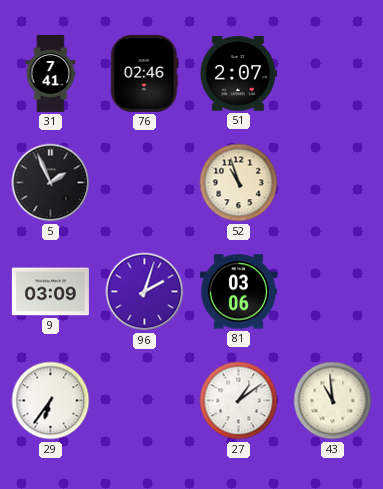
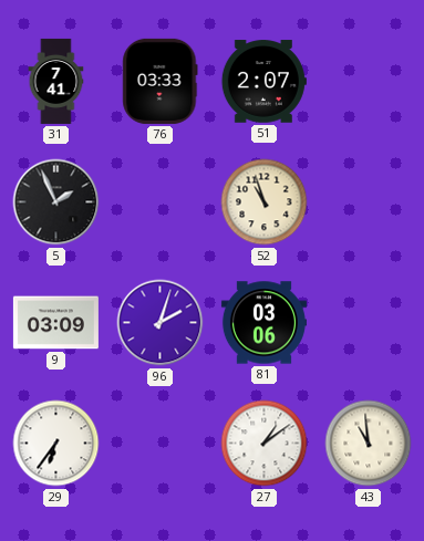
76: 02:46 -> 03:33 (161, 81)
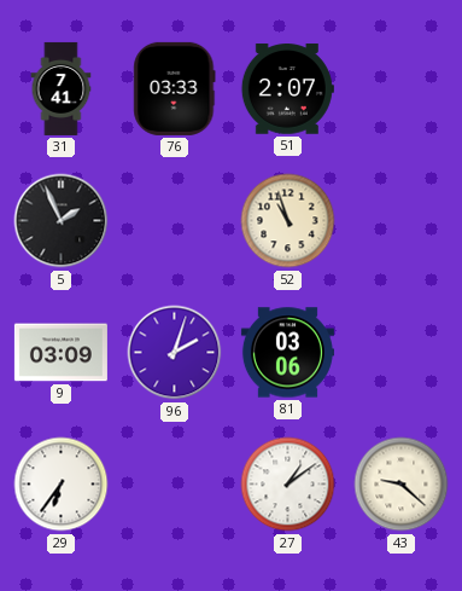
43: 10:59 -> 9:22 (402, 485)
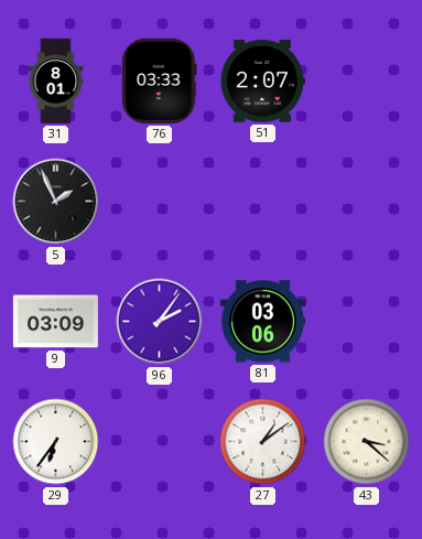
31: 7:41 -> 8:01 (56, 80)
52: 10:57 -> none (288, 221)
96: 2:03 -> 2:06 (160, 322)
43: 9:22 -> 3:22 (367, 442)
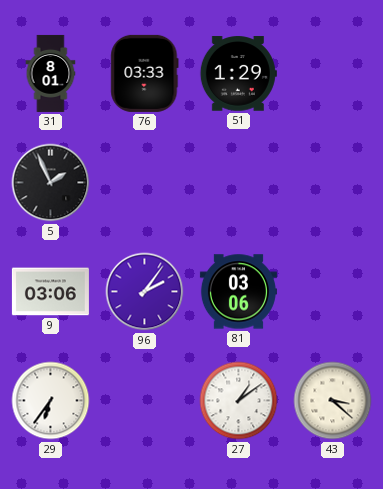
51: 2:07 -> 1:29 (238, 74)
9: 03:09 -> 03:06 (50, 292)
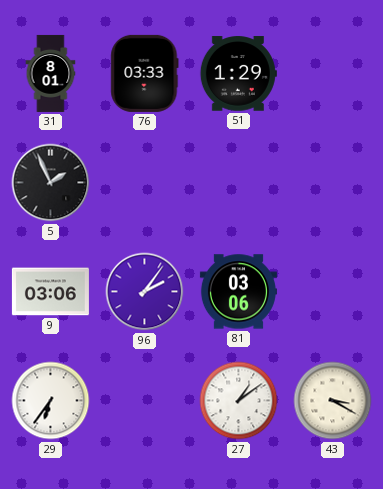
43: 3:22 -> 3:20 (333, 401)
